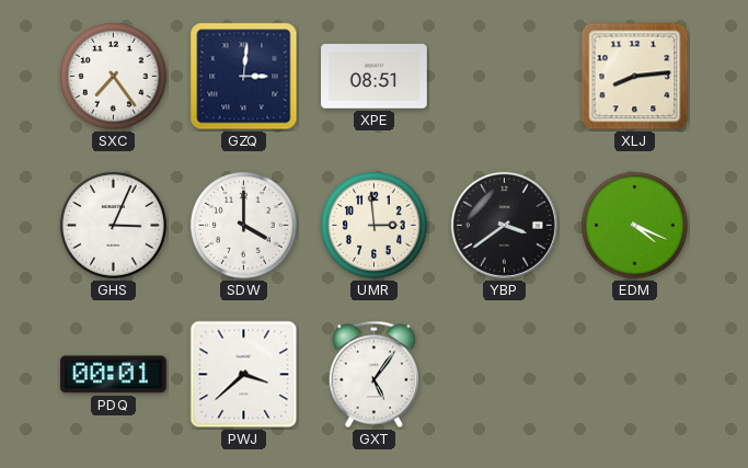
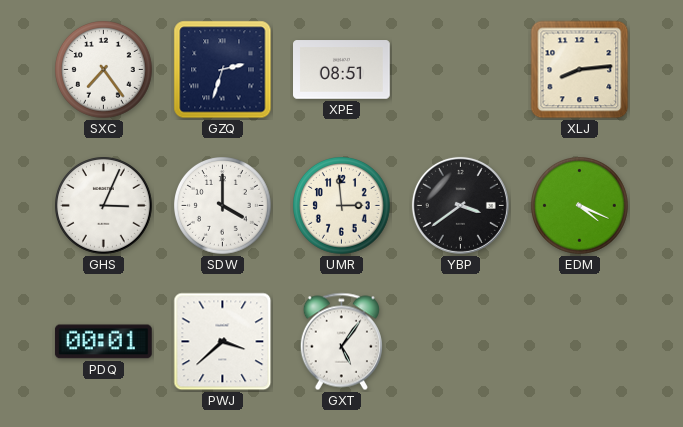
GZQ: 3:01 -> 2:33 (223, 70)
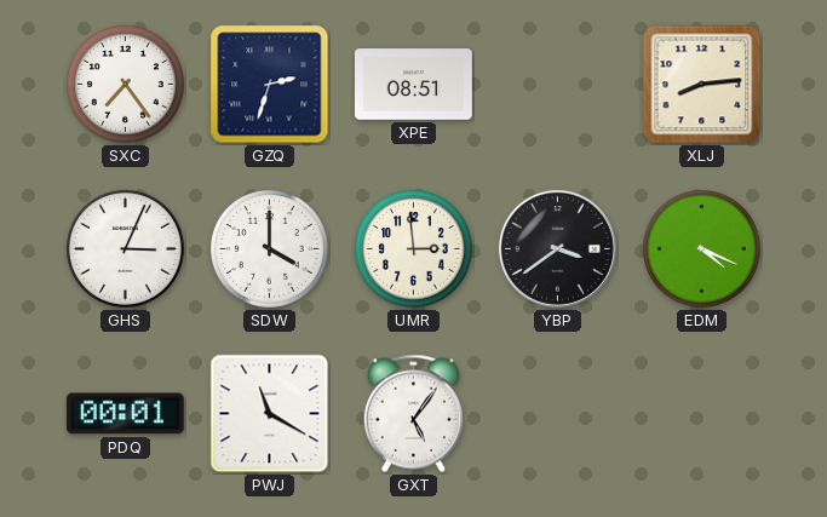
PWJ: 3:38 -> 11:20 (270, 414)
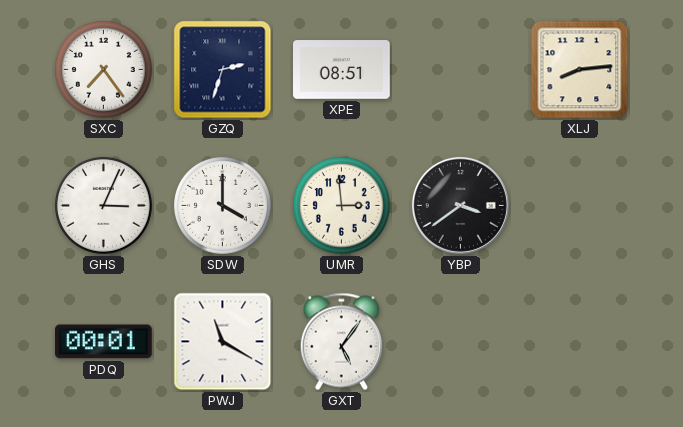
EDM: 4:19 -> none (702, 249)
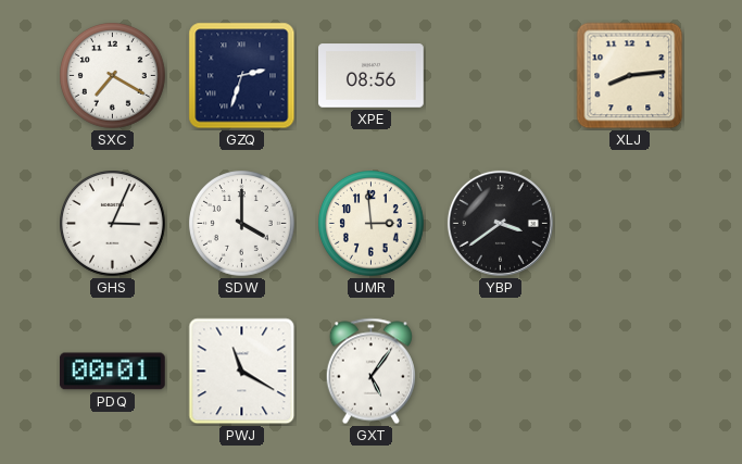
SXC: 7:24 -> 7:20 (113, 76)
XPE: 08:51 -> 08:56 (372, 76)
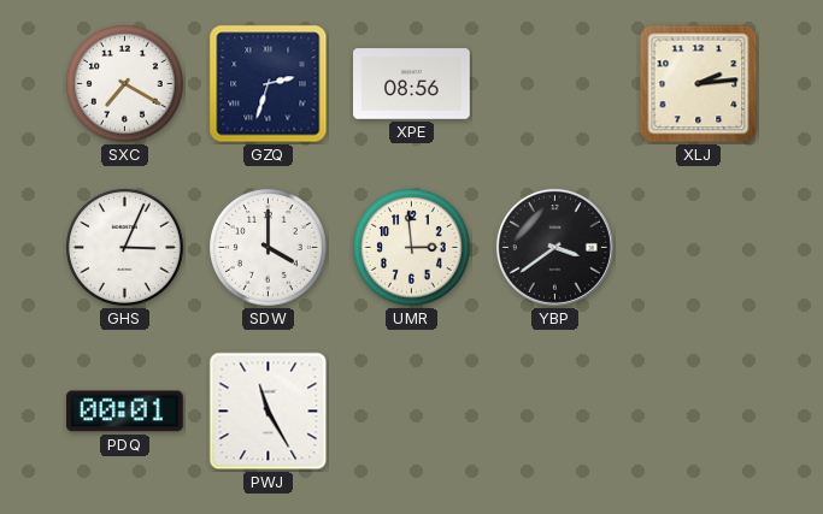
XLJ: 8:14 -> 2:14 (699, 84)
PWJ: 11:20 -> 11:25 (269, 412)
GXT: 5:06 -> none (370, 372)
